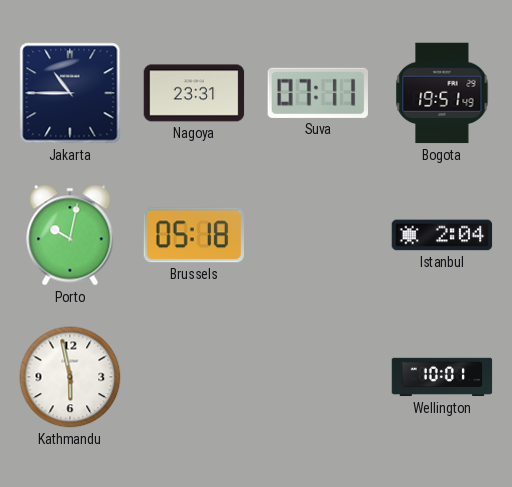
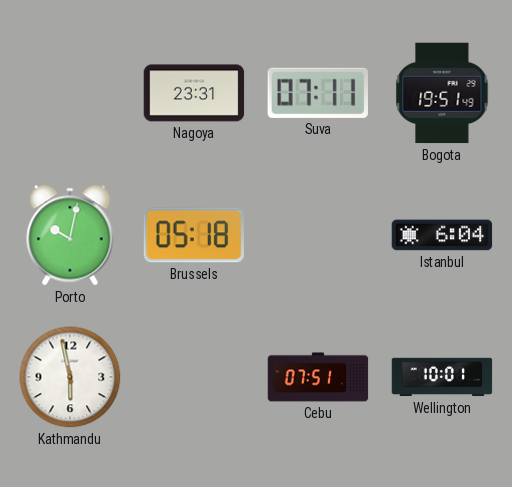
Jakarta: 10:45 -> none (70, 93)
Istanbul: 2:04 -> 6:04 (442, 235)
Cebu: none -> 07:51 (318, 377)
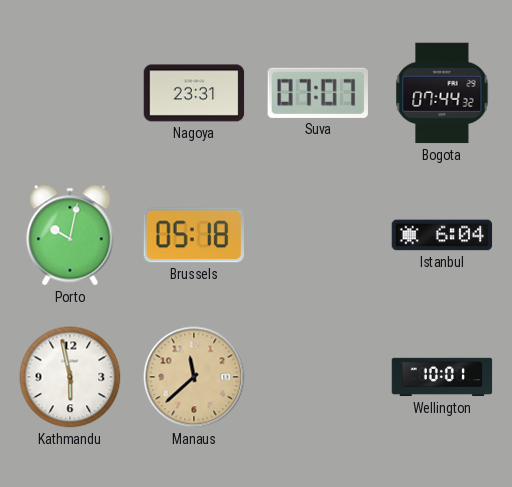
Suva: 07:11 -> 07:07 (317, 93)
Bogota: 19:51 -> 07:44 (442, 93)
Manaus: none -> 11:38 (194, 377)
Cebu: 07:51 -> none (318, 377)
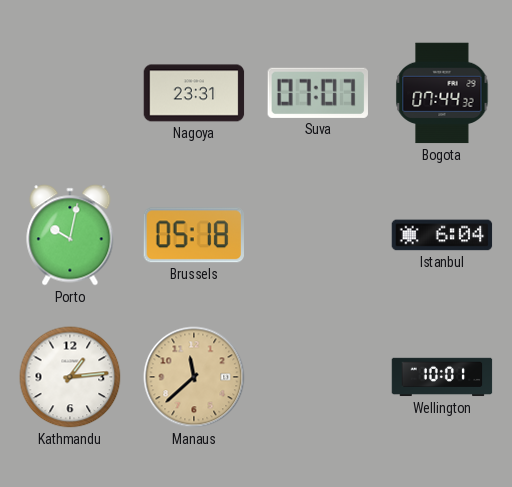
Kathmandu: 5:58 -> 1:14 (70, 377)
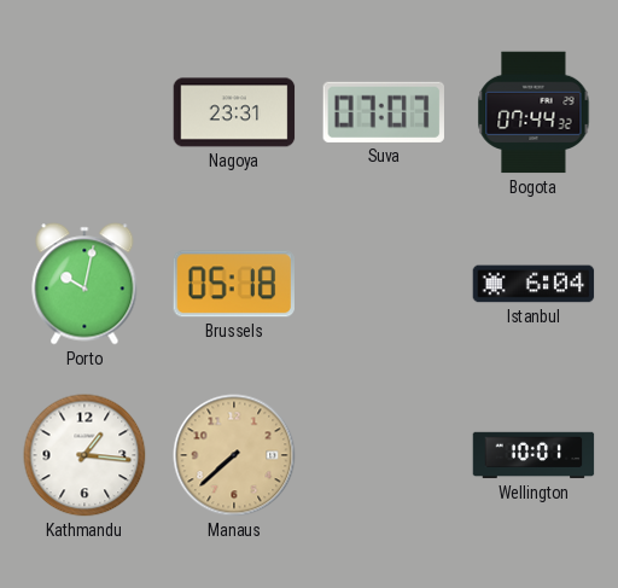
Kathmandu: 1:14 -> 1:16 (84, 455)
Manaus: 11:38 -> 7:38 (234, 455)
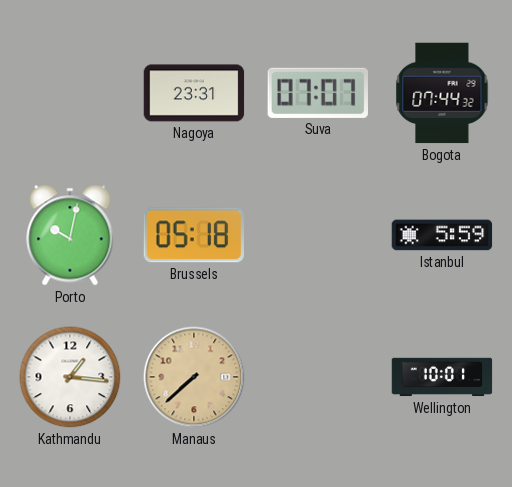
Istanbul: 6:04 -> 5:59 (442, 235)
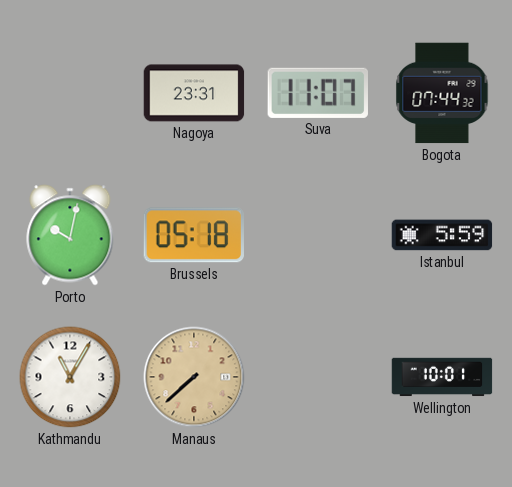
Suva: 07:07 -> 11:07 (317, 93)
Kathmandu: 1:16 -> 11:05 (70, 377)
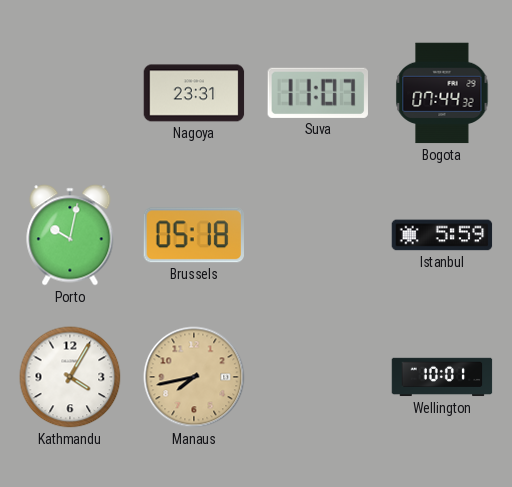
Kathmandu: 11:05 -> 4:05 (70, 377)
Manaus: 7:38 -> 7:43 (194, 377)
